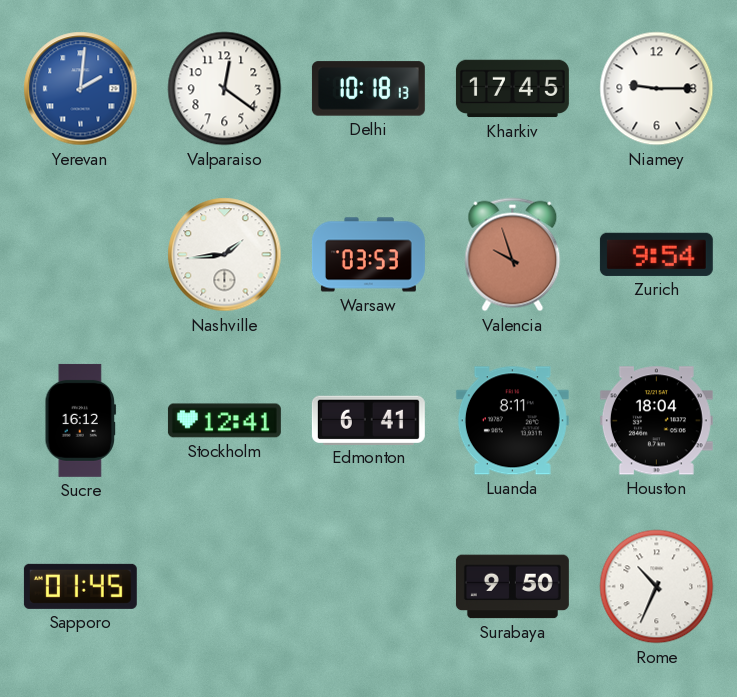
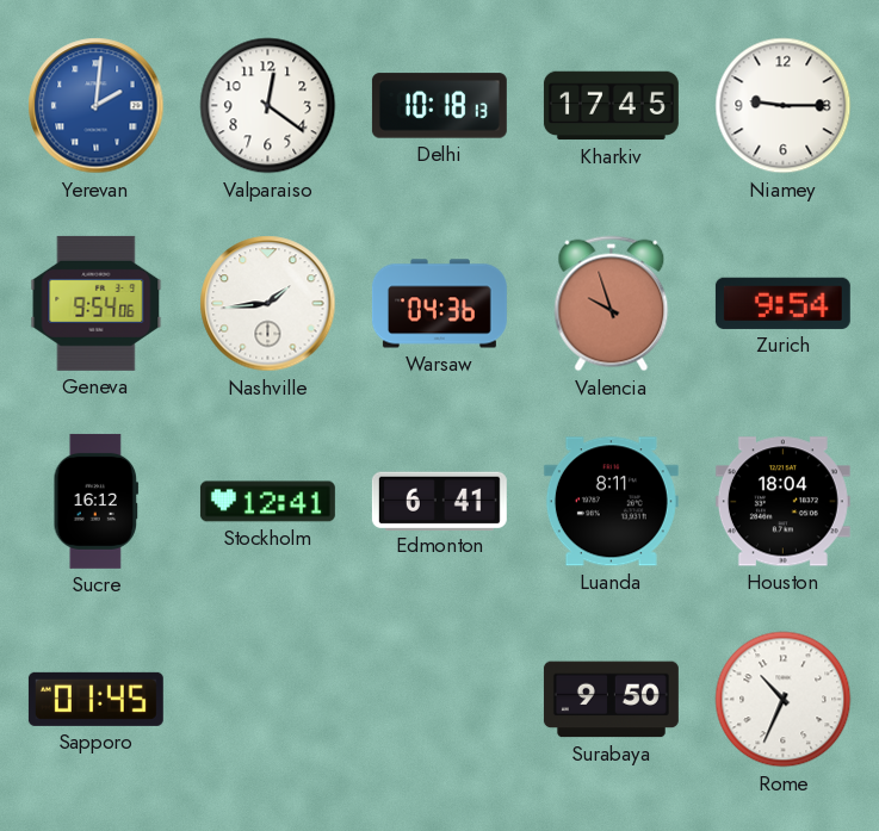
Geneva: none -> 9:54 (97, 303)
Warsaw: 03:53 -> 04:36 (439, 304)
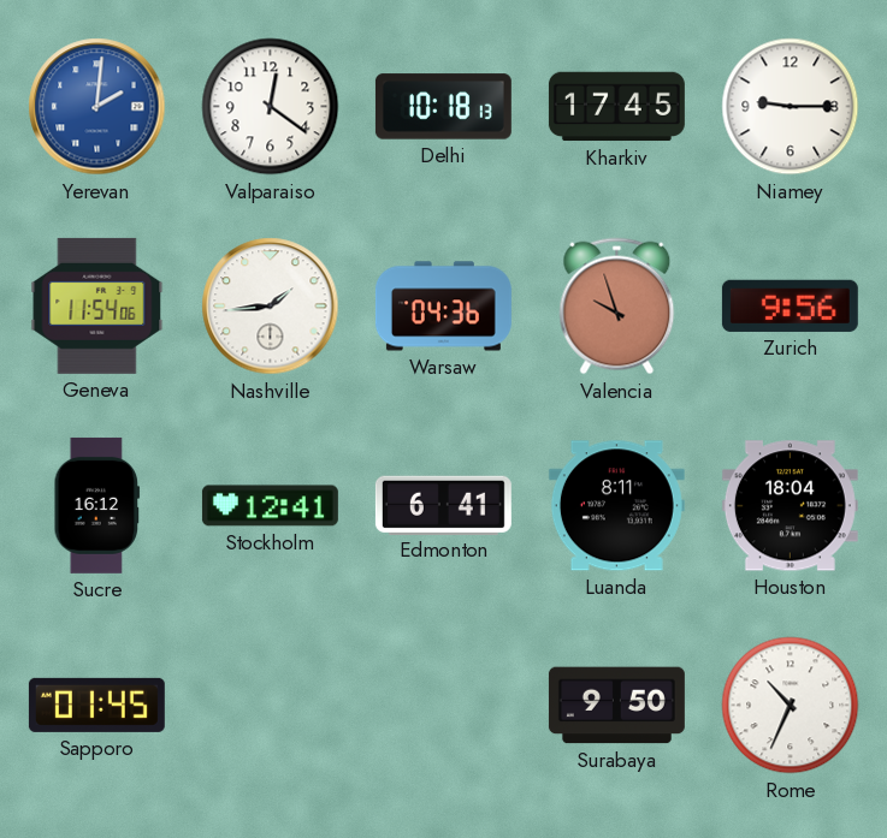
Geneva: 9:54 -> 11:54 (97, 305)
Zurich: 9:54 -> 9:56 (790, 305)
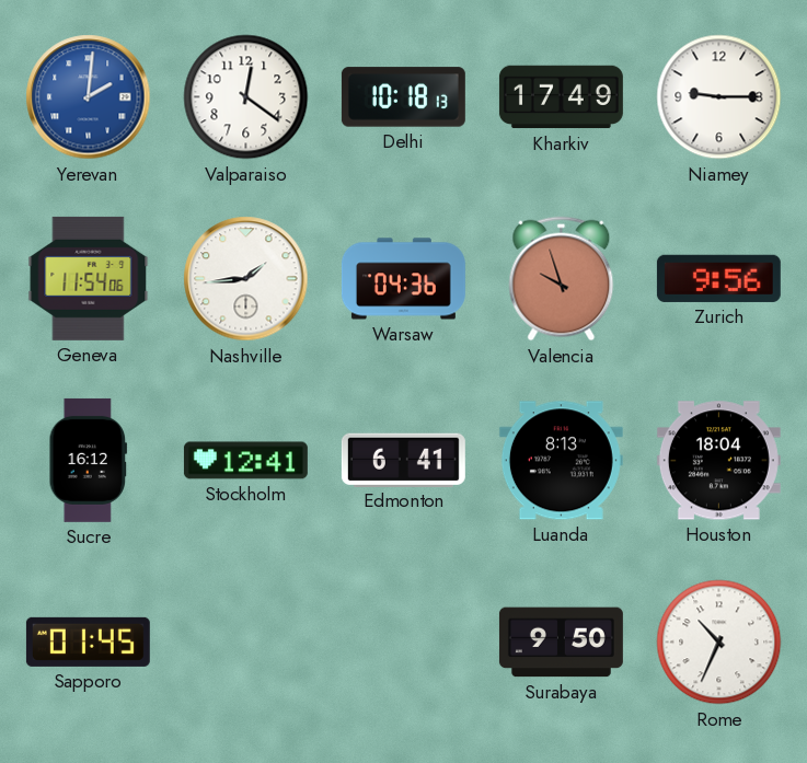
Kharkiv: 17:45 -> 17:49 (561, 97)
Luanda: 8:11 -> 8:13 (561, 461)
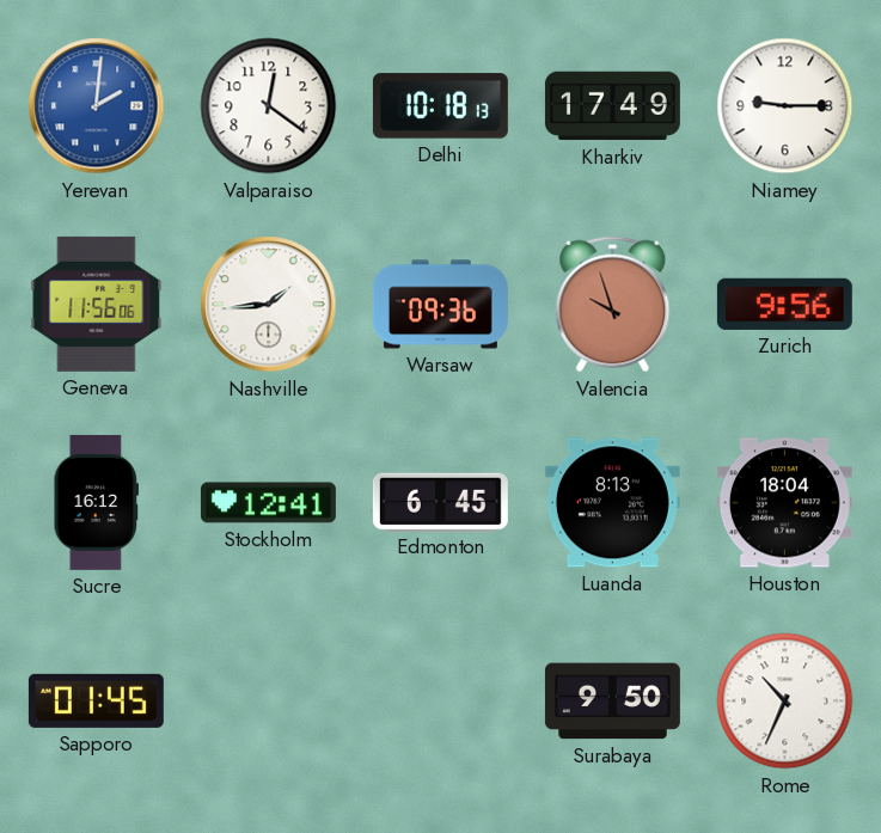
Geneva: 11:54 -> 11:56 (97, 304)
Warsaw: 04:36 -> 09:36 (440, 305)
Edmonton: 6:41 -> 6:45 (440, 502)
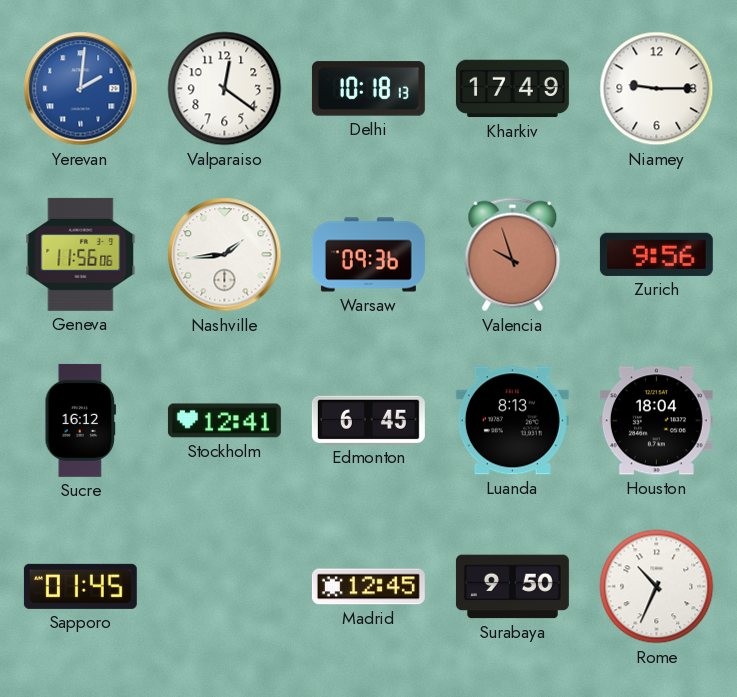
Madrid: none -> 12:45 (368, 587)
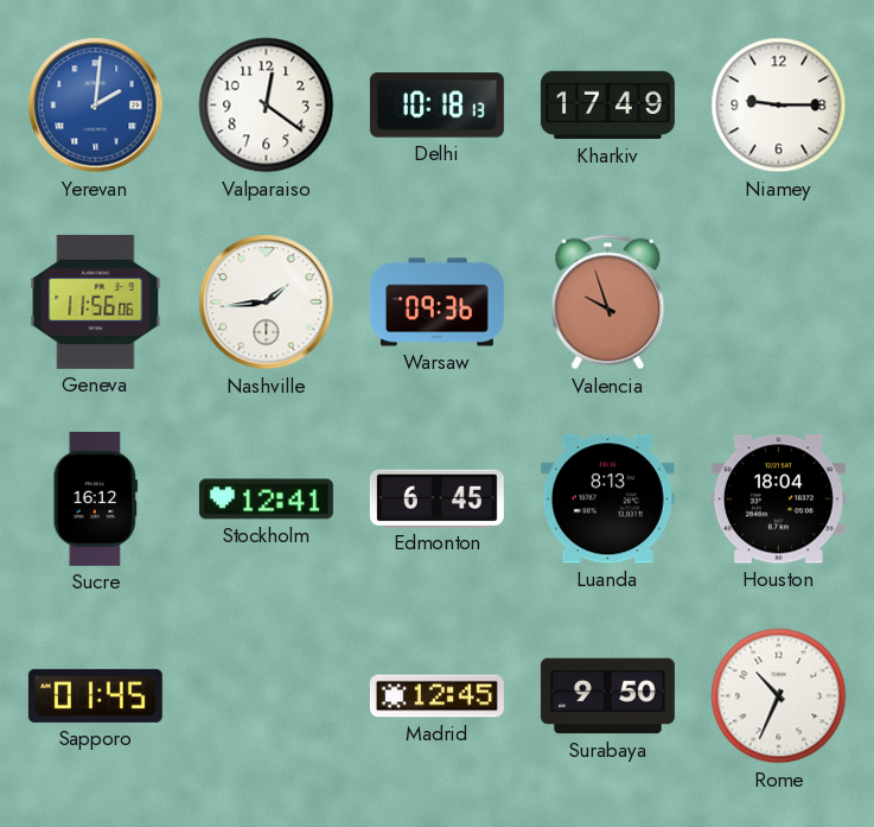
Zurich: 9:56 -> none (656, 254)
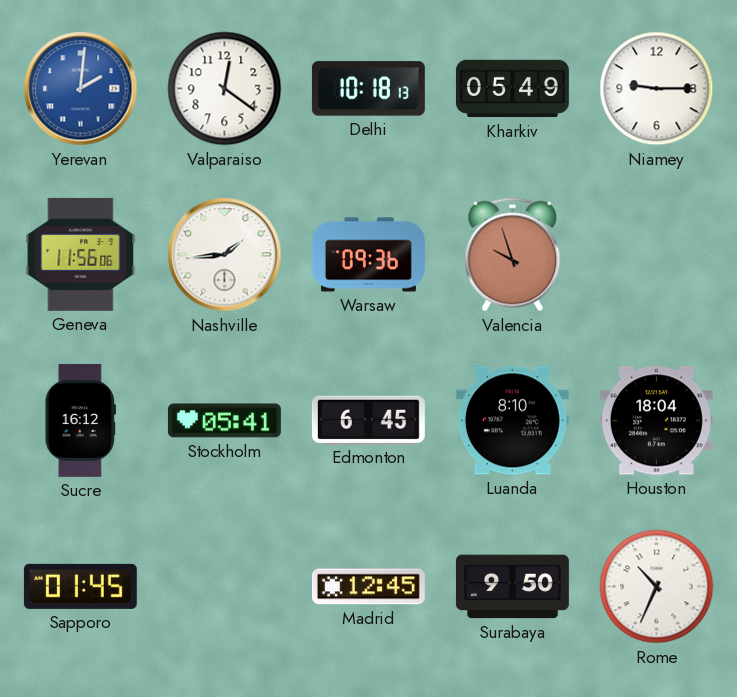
Kharkiv: 17:49 -> 05:49 (512, 89)
Stockholm: 12:41 -> 05:41 (224, 421)
Luanda: 8:13 -> 8:10 (512, 421)
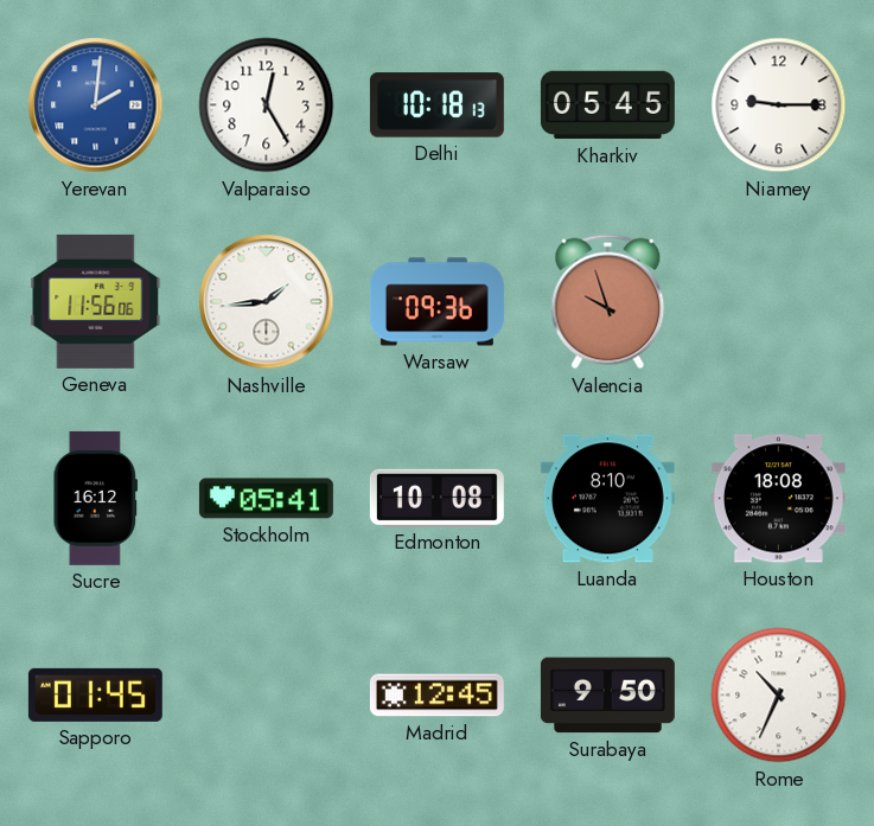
Valparaiso: 12:21 -> 12:25 (267, 105)
Kharkiv: 05:49 -> 05:45 (607, 105)
Edmonton: 6:45 -> 10:08 (436, 498)
Houston: 18:04 -> 18:08 (778, 499)
